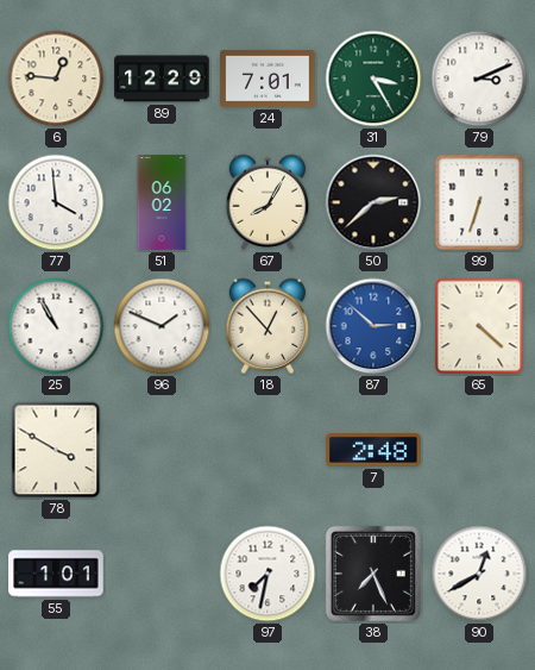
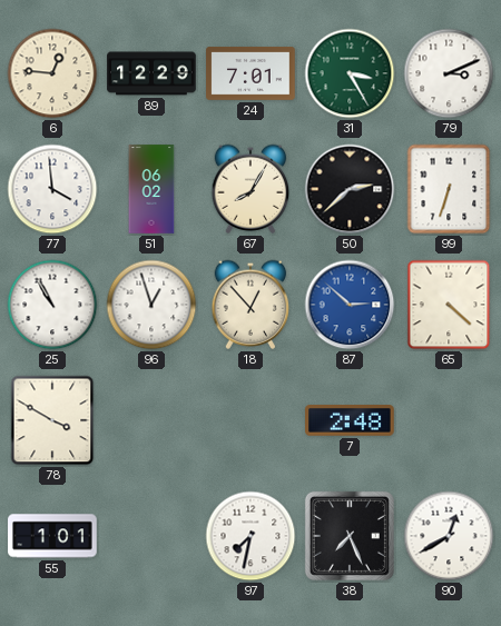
96: 1:49 -> 12:57 (151, 305)
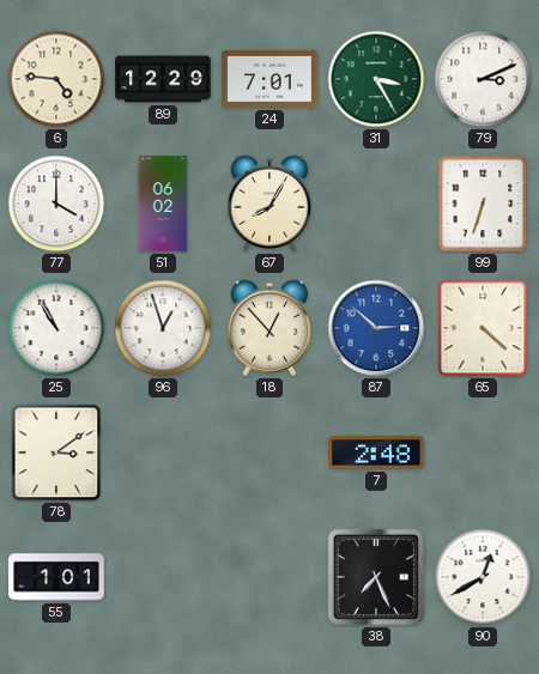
6: 12:46 -> 4:46 (56, 79)
77: 3:59 -> 4:00 (56, 204)
50: 2:38 -> none (350, 189)
78: 3:50 -> 3:09 (56, 453)
97: 7:32 -> none (250, 536)
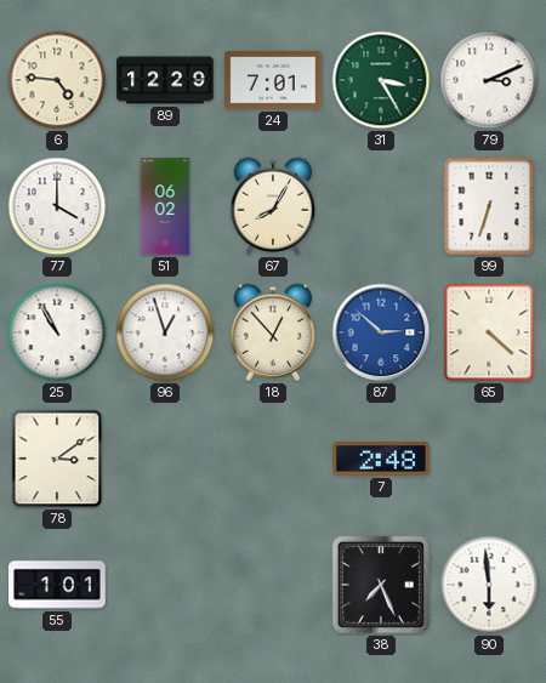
90: 12:40 -> 5:59 (489, 585)
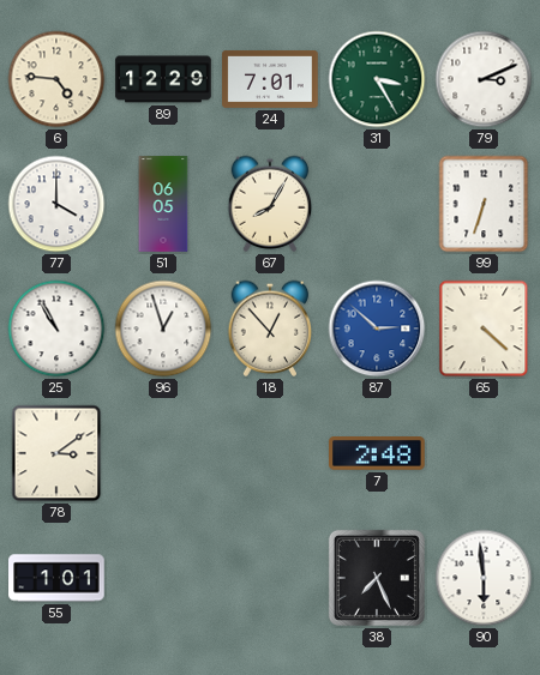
51: 06:02 -> 06:05 (163, 204)
